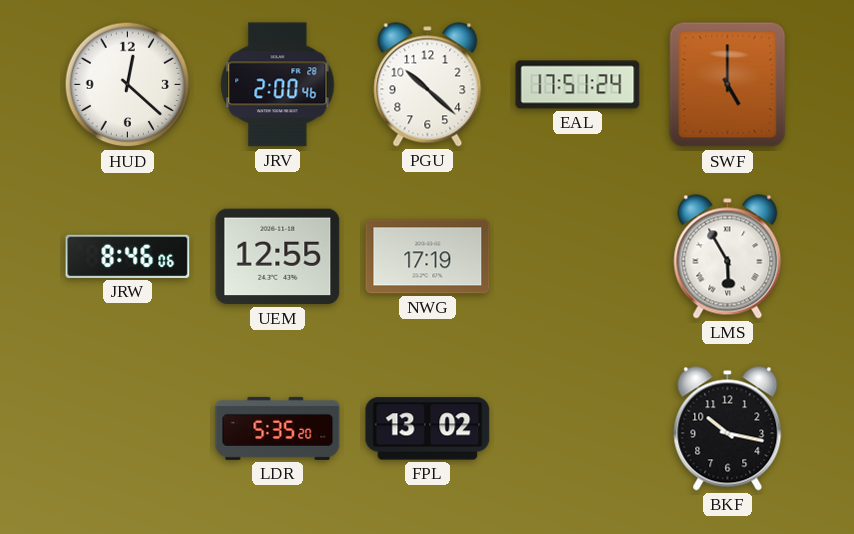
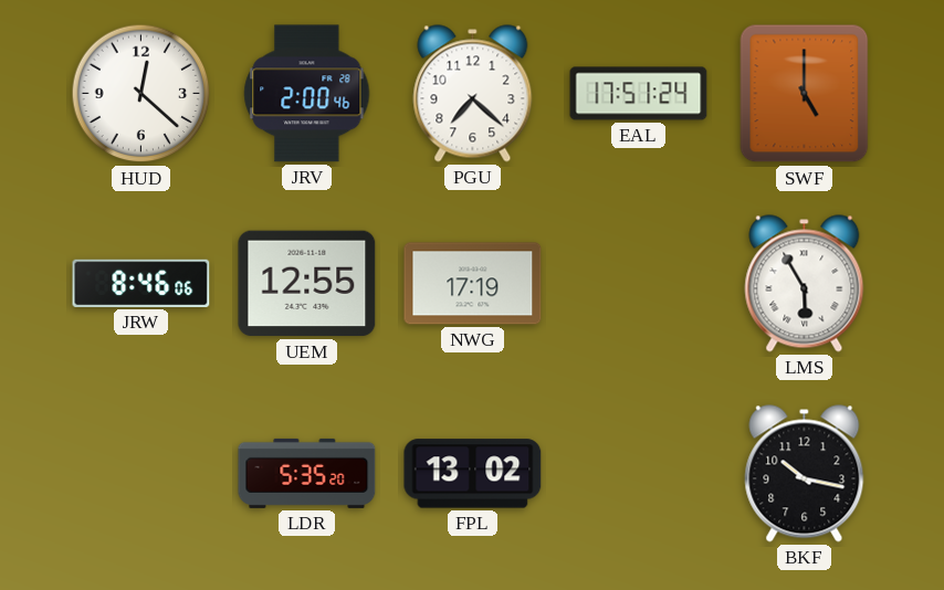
PGU: 10:22 -> 7:22 (473, 94)
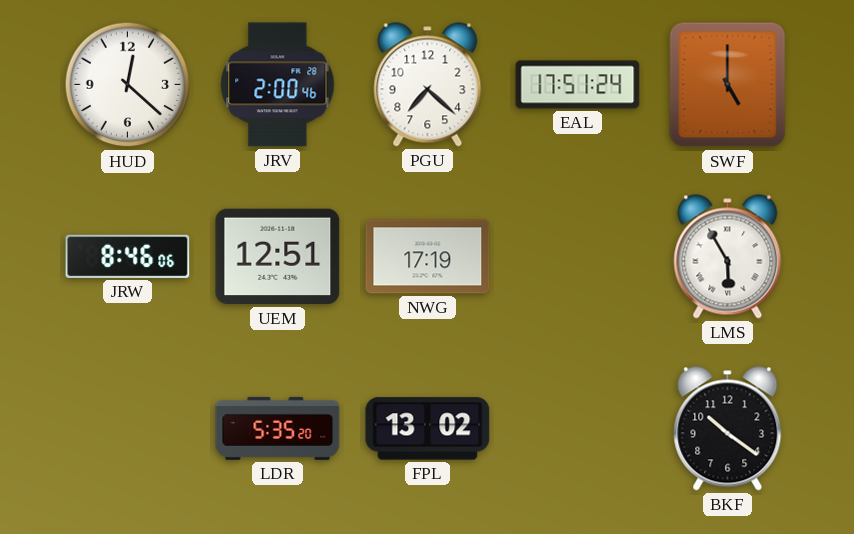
UEM: 12:55 -> 12:51 (278, 257)
BKF: 10:17 -> 10:21 (728, 429)
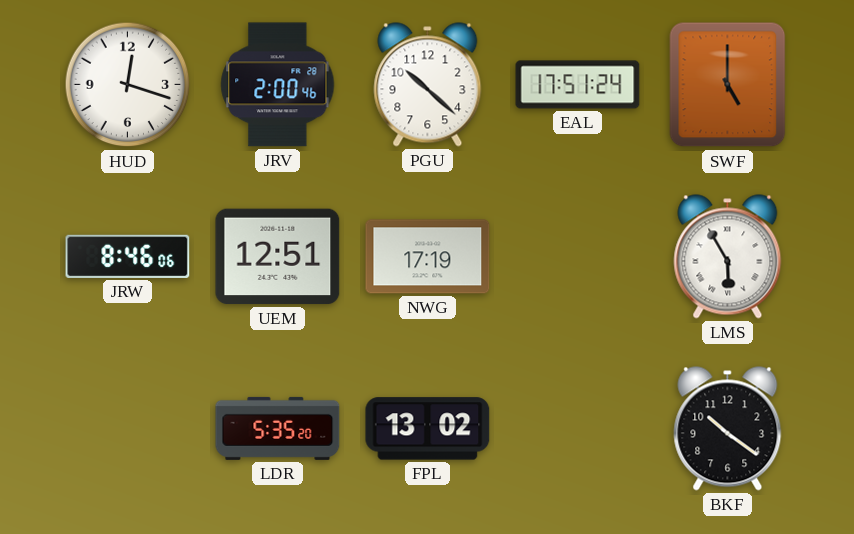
HUD: 12:22 -> 12:18 (128, 85)
PGU: 7:22 -> 10:22 (428, 85)
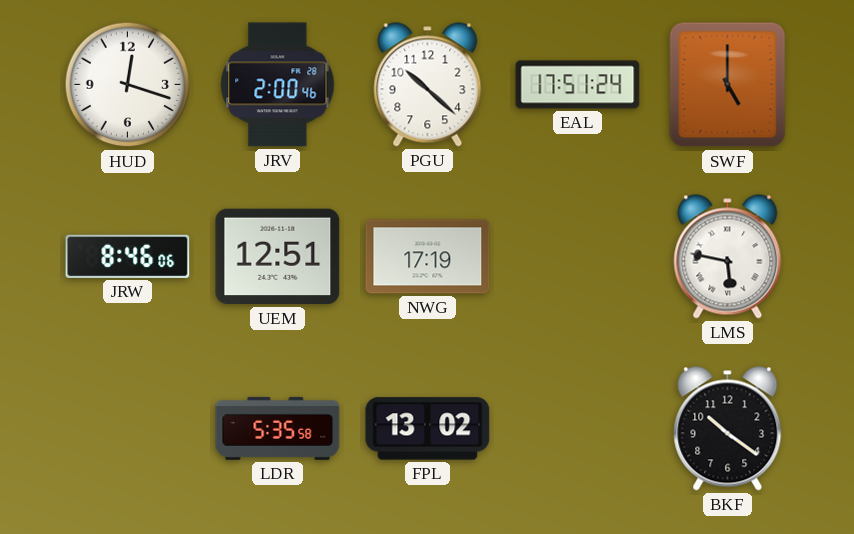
LMS: 5:55 -> 5:47 (728, 257)
LDR: 5:35:20 -> 5:35:58 (278, 428)
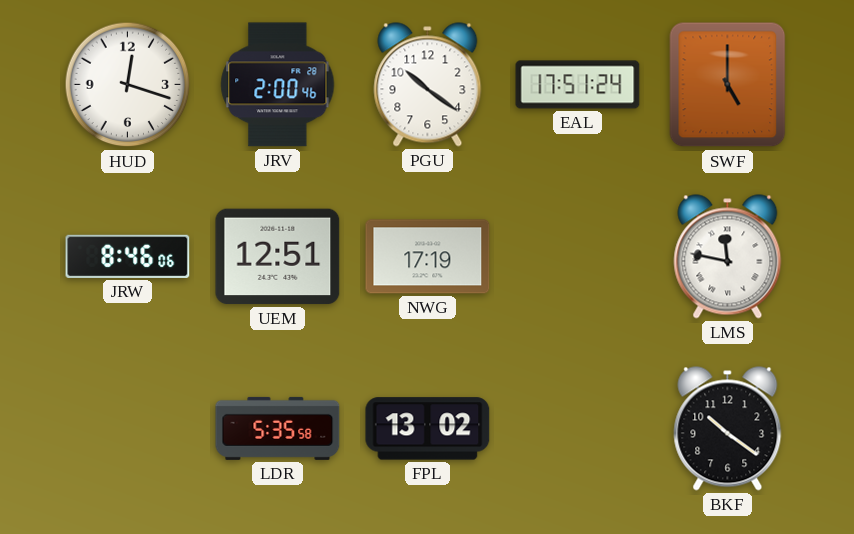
PGU: 10:22 -> 10:21 (428, 85)
LMS: 5:47 -> 11:47 (728, 257)
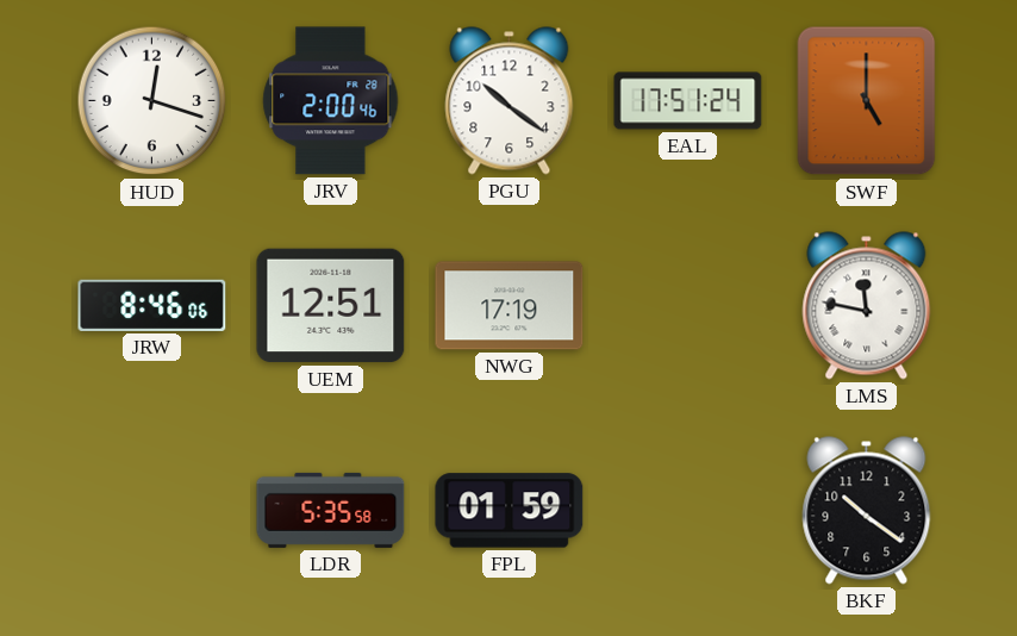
FPL: 13:02 -> 01:59 (510, 511)
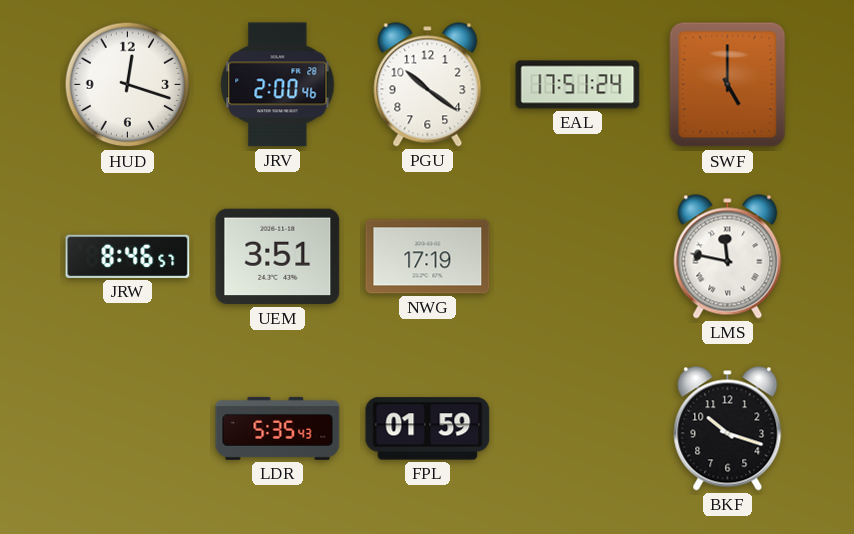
JRW: 8:46:06 -> 8:46:57 (128, 256)
UEM: 12:51 -> 3:51 (278, 257)
LDR: 5:35:58 -> 5:35:43 (278, 428)
BKF: 10:21 -> 10:18 (728, 429)
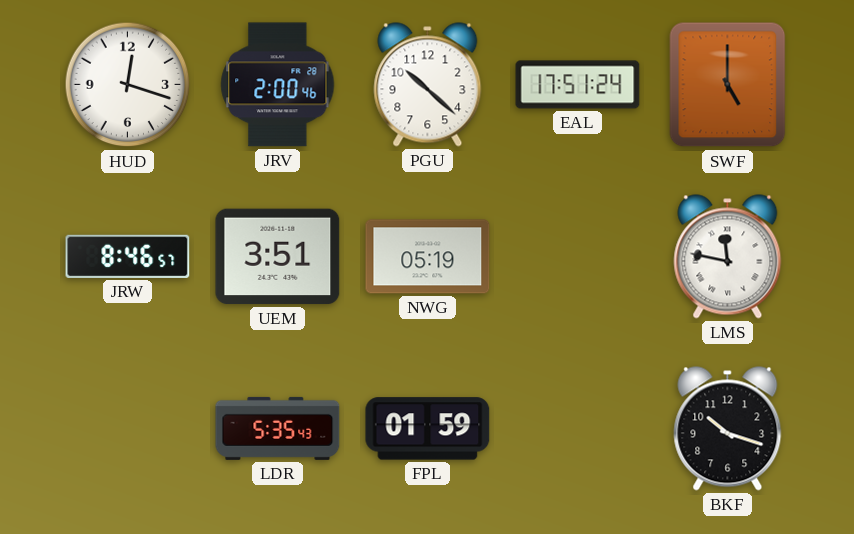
PGU: 10:21 -> 10:22 (428, 85)
NWG: 17:19 -> 05:19 (428, 257)
